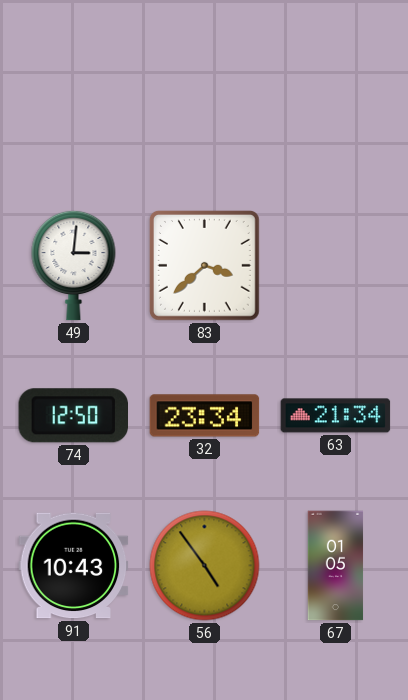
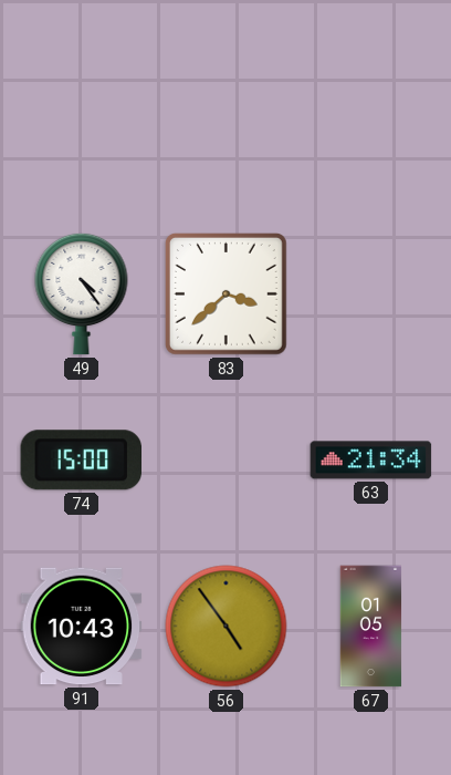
49: 3:01 -> 4:24 (82, 293)
74: 12:50 -> 15:00 (81, 461)
32: 23:34 -> none (205, 416)
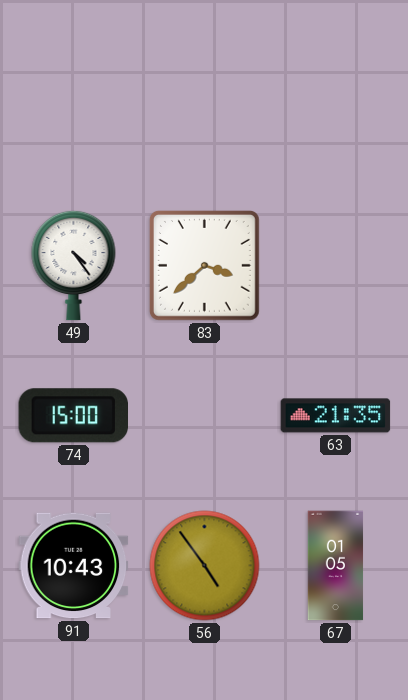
63: 21:34 -> 21:35 (336, 416)
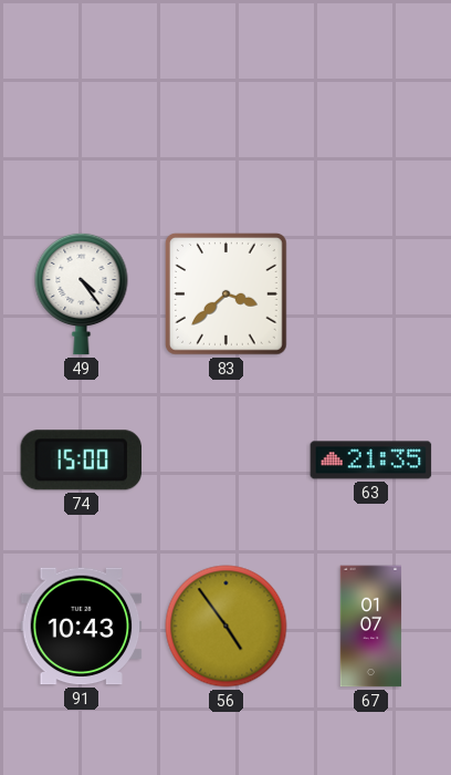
67: 01:05 -> 01:07 (371, 627)
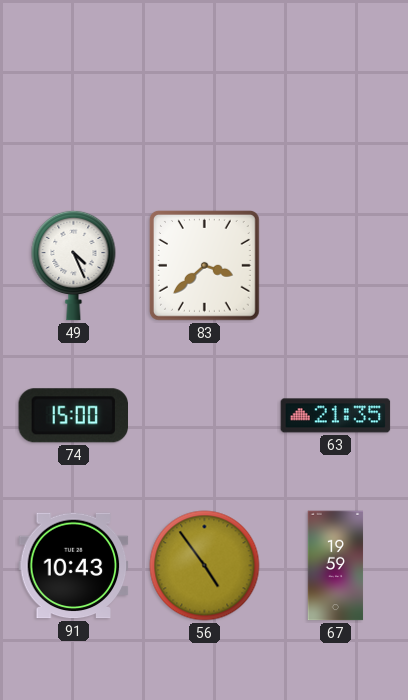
49: 4:24 -> 4:26 (74, 265)
67: 01:07 -> 19:59 (336, 566)
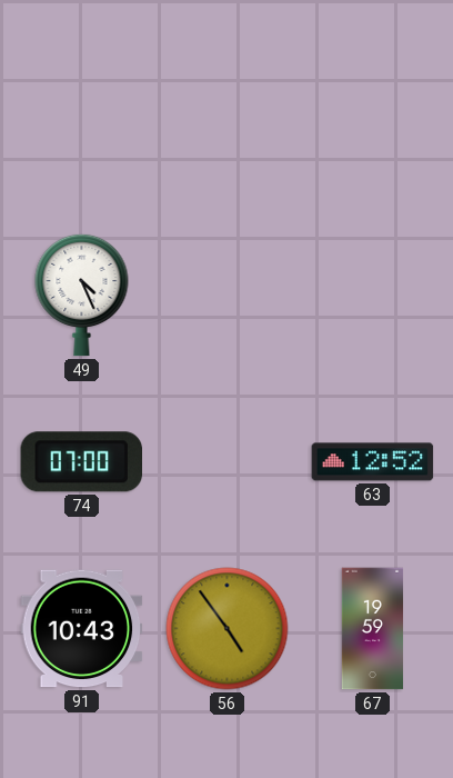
83: 3:38 -> none (205, 266)
74: 15:00 -> 07:00 (81, 462)
63: 21:35 -> 12:52 (373, 462)
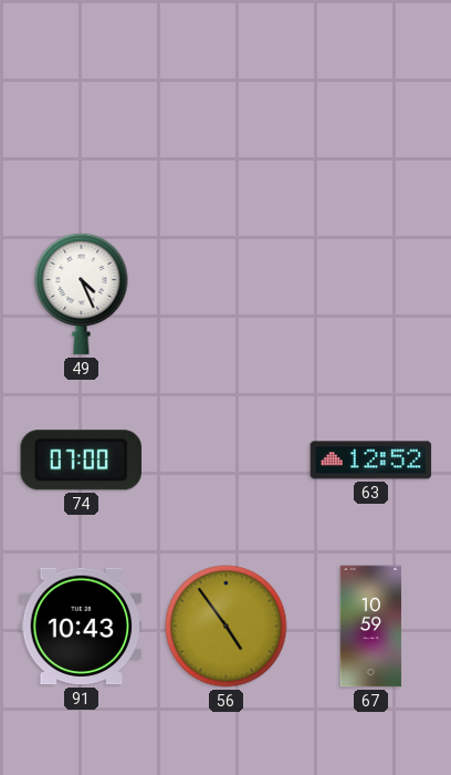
67: 19:59 -> 10:59 (371, 627)
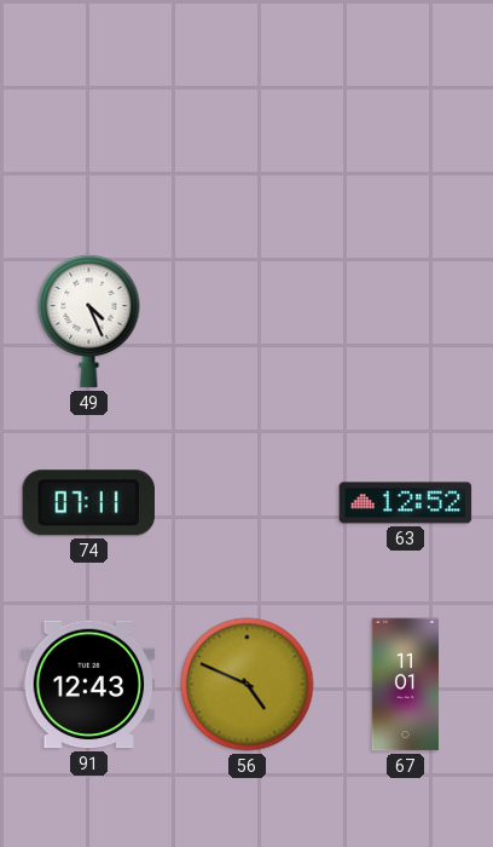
74: 07:00 -> 07:11 (88, 503)
91: 10:43 -> 12:43 (89, 685)
56: 4:54 -> 4:49 (248, 685)
67: 10:59 -> 11:01 (406, 685)
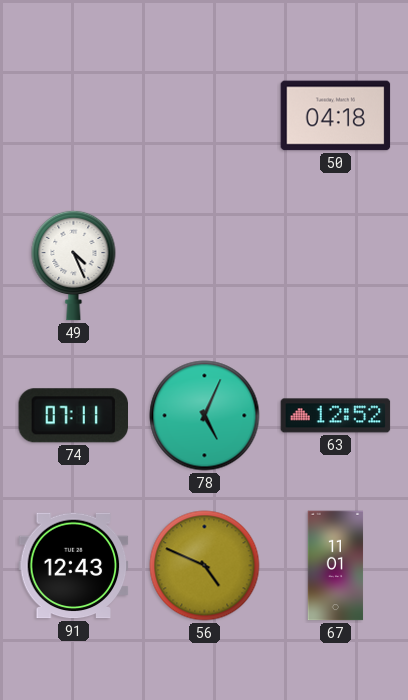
50: none -> 04:18 (336, 116)
78: none -> 5:04 (205, 416)
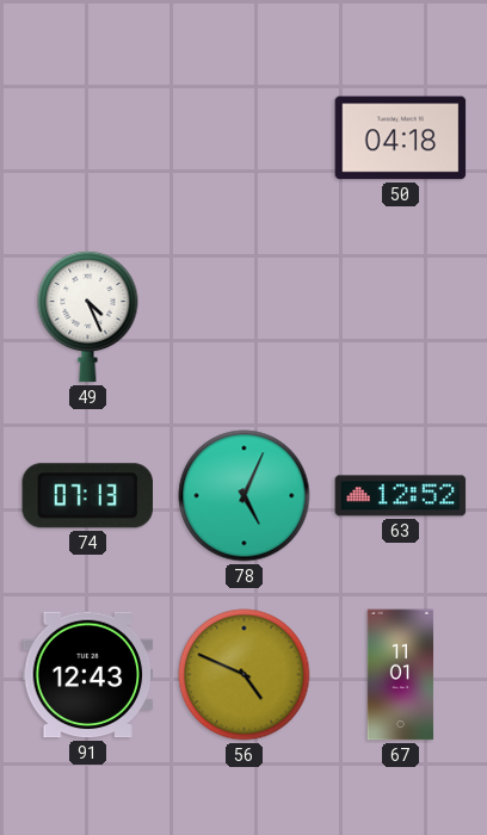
74: 07:11 -> 07:13 (87, 496)
